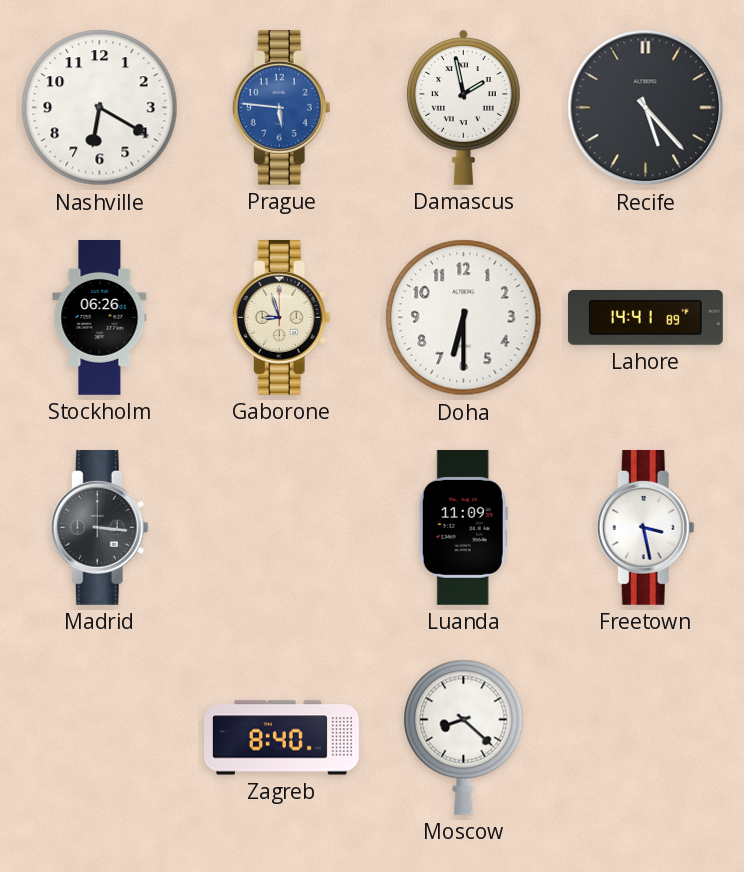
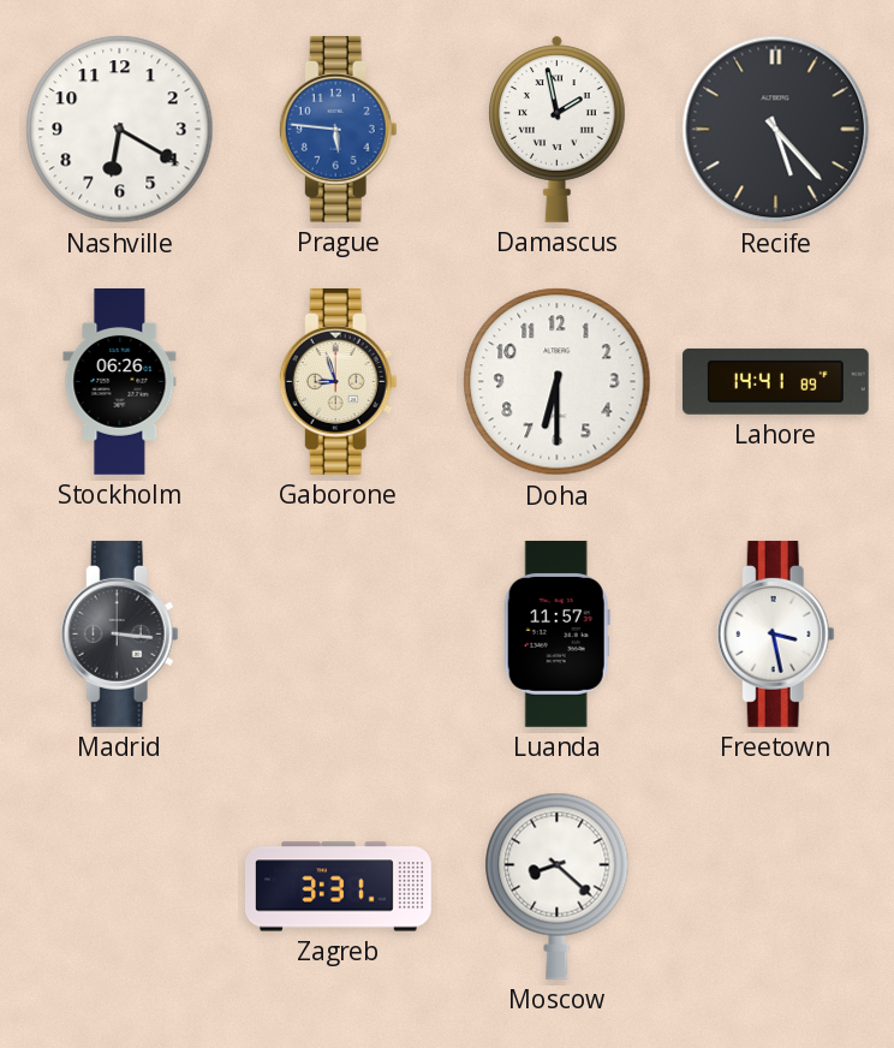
Luanda: 11:09 -> 11:57 (556, 633)
Zagreb: 8:40 -> 3:31 (339, 887)
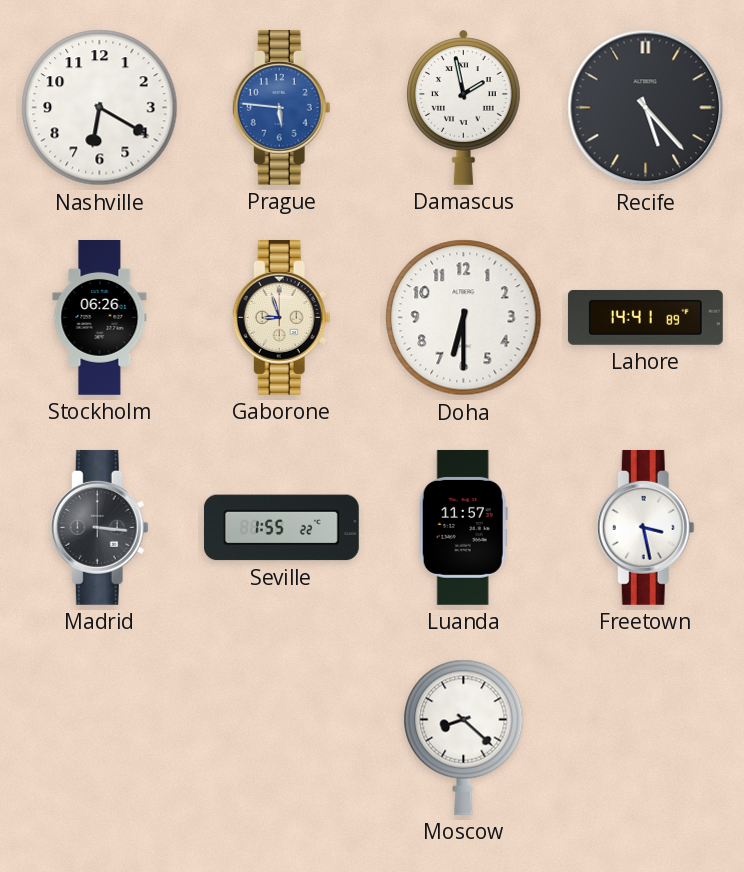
Seville: none -> 1:55 (281, 528)
Zagreb: 3:31 -> none (339, 887)
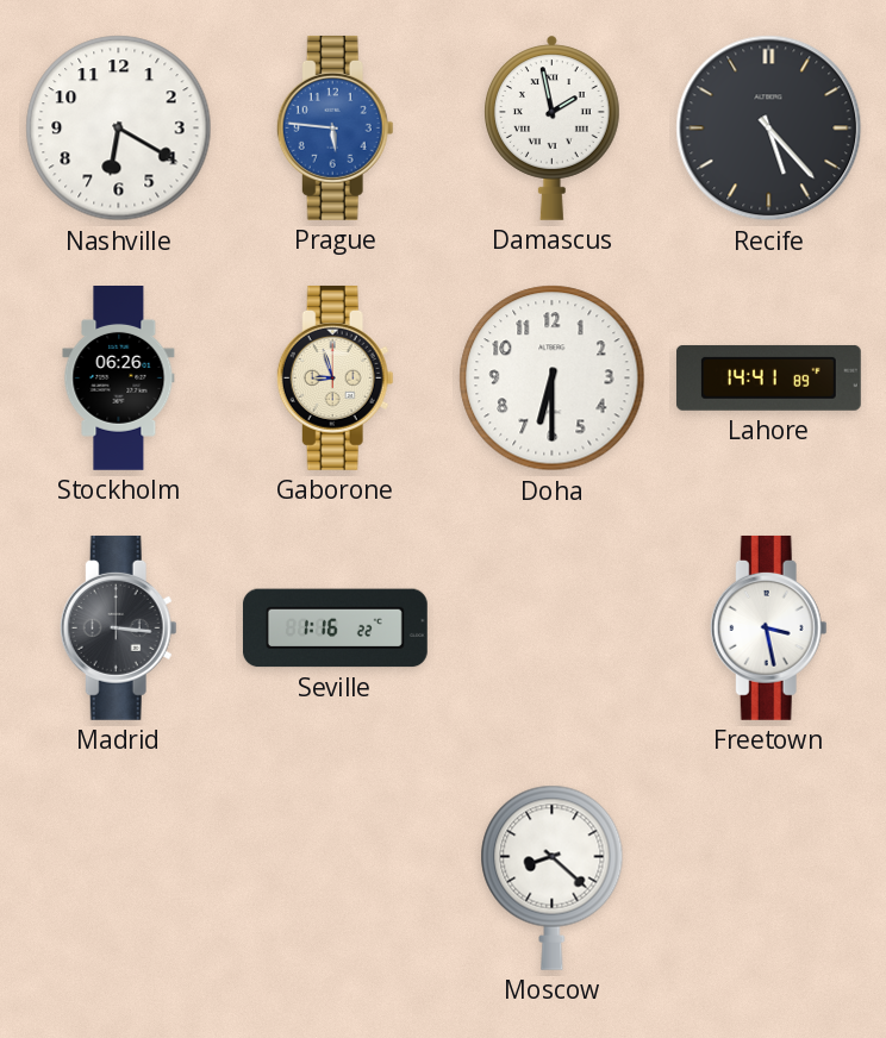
Seville: 1:55 -> 1:16 (335, 629)
Luanda: 11:57 -> none (463, 527)
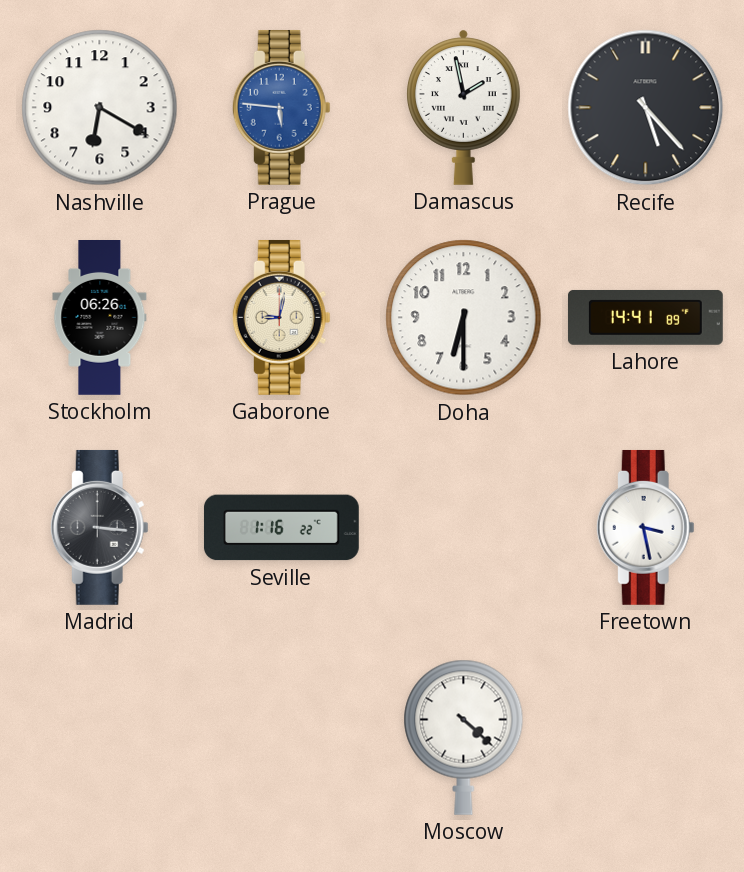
Gaborone: 8:57 -> 9:02 (281, 317)
Moscow: 8:22 -> 4:22 (464, 737)
